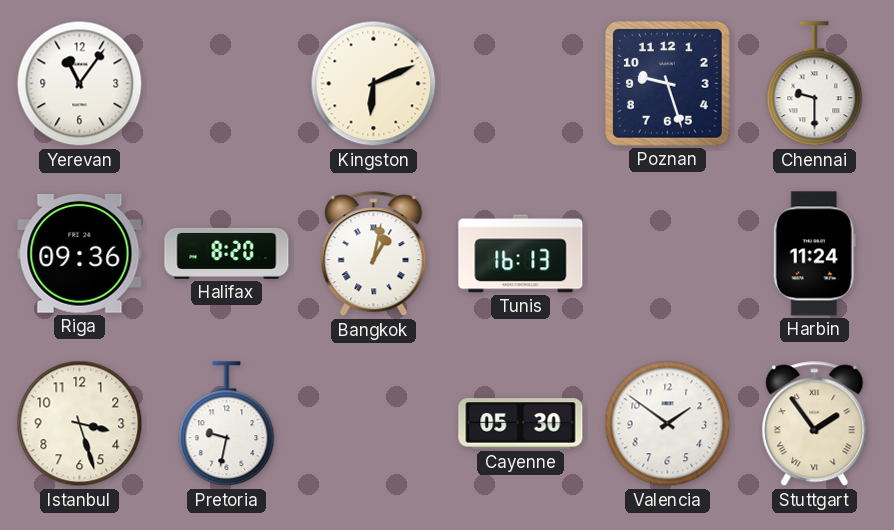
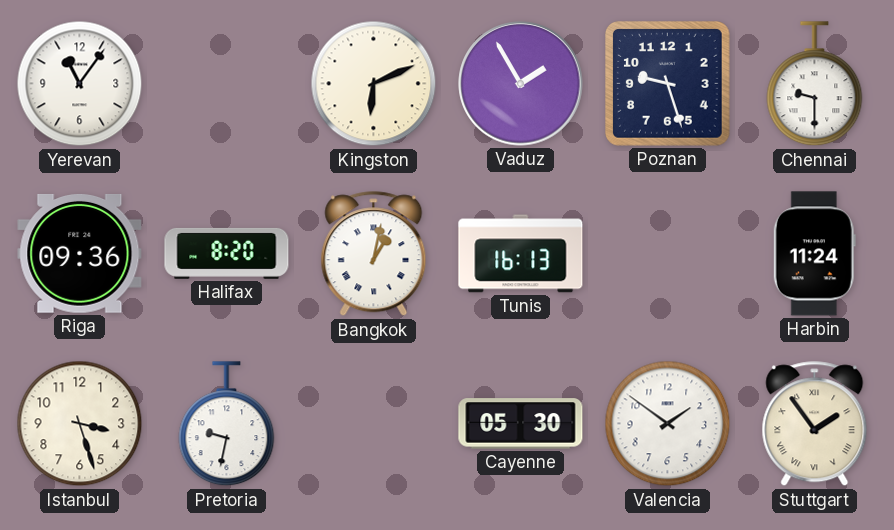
Vaduz: none -> 1:55 (521, 84)
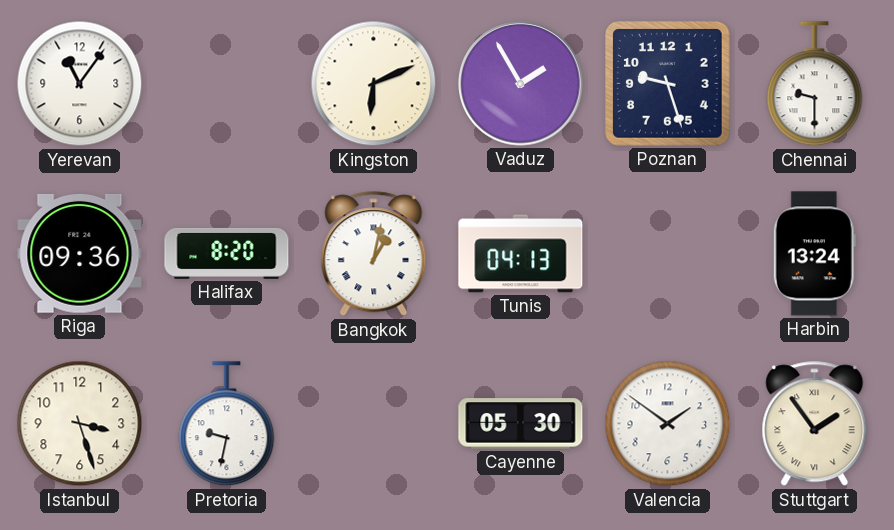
Tunis: 16:13 -> 04:13 (521, 254)
Harbin: 11:24 -> 13:24 (814, 254)
